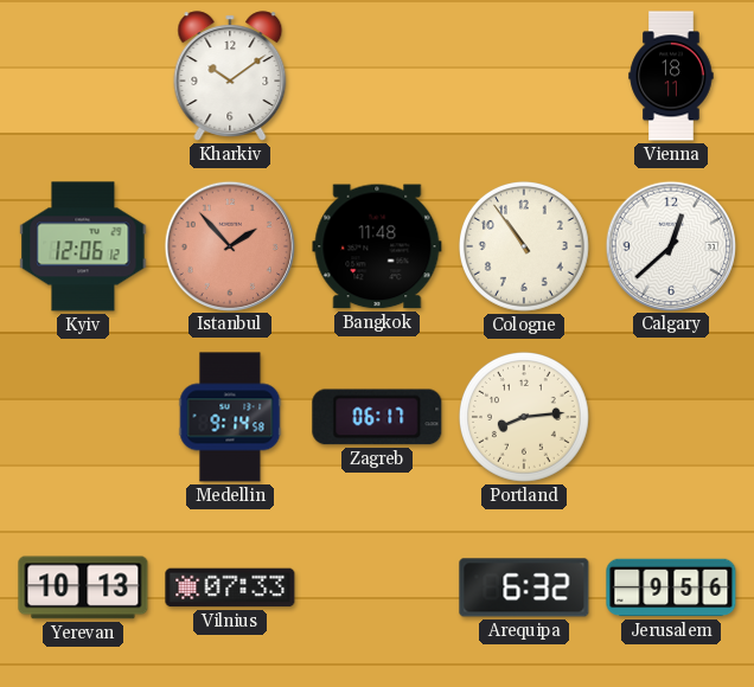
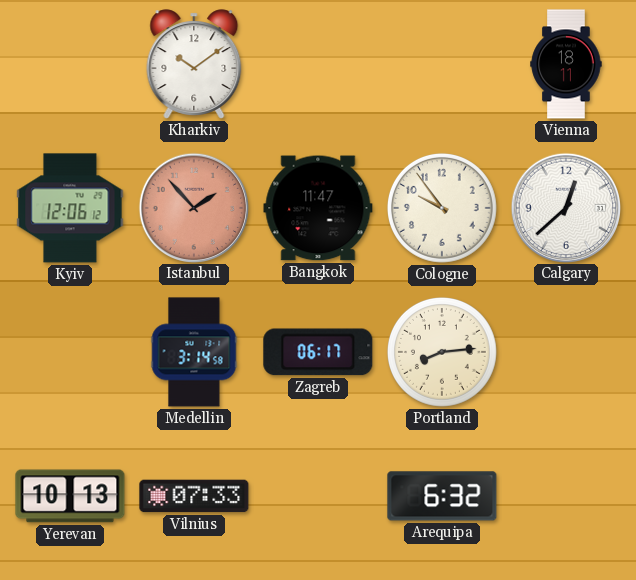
Bangkok: 11:48 -> 11:47 (318, 208)
Cologne: 10:54 -> 9:54 (442, 208)
Medellin: 9:14 -> 3:14 (194, 352)
Jerusalem: 9:56 -> none (671, 588)
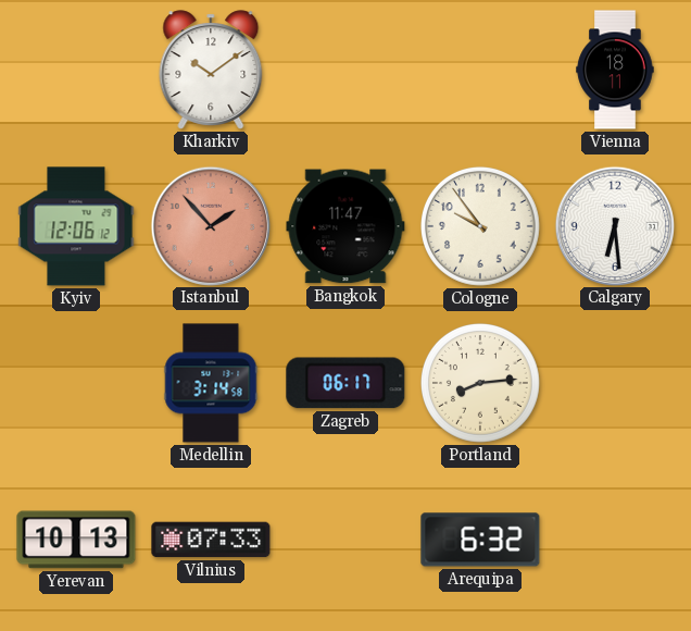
Calgary: 12:38 -> 6:29 (614, 225)
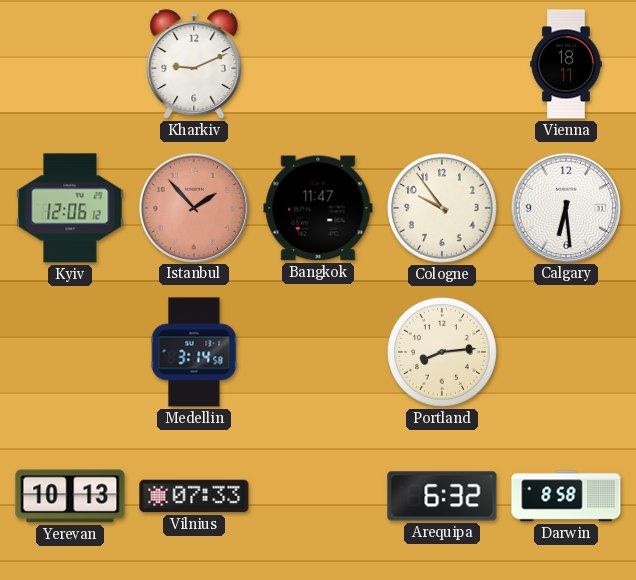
Kharkiv: 10:09 -> 9:11 (194, 64)
Zagreb: 06:17 -> none (345, 383)
Darwin: none -> 8:58 (566, 496)
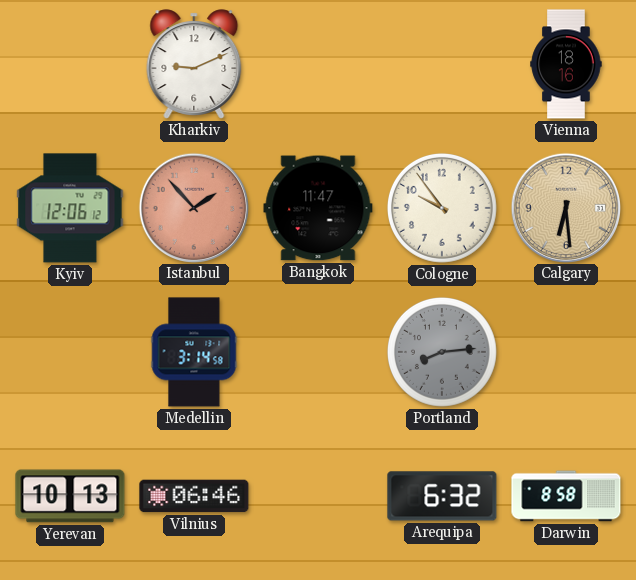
Vienna: 18:11 -> 18:16 (566, 64)
Calgary dial: white -> champagne (565, 207)
Portland dial: cream -> grey (442, 352)
Vilnius: 07:33 -> 06:46 (194, 496)
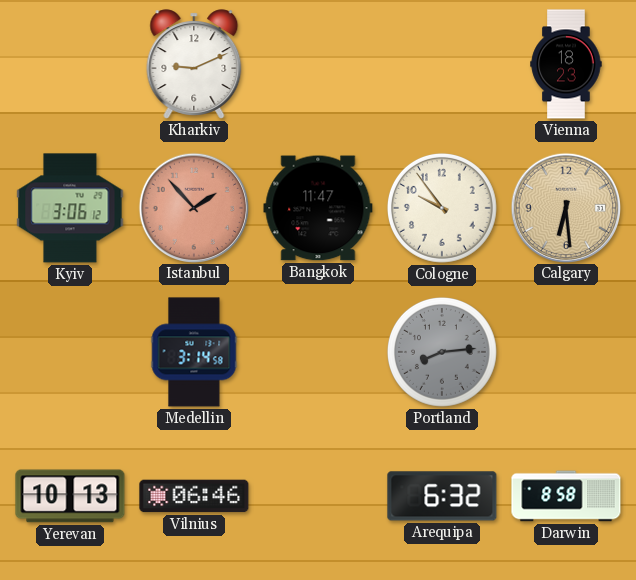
Vienna: 18:16 -> 18:23 (566, 64)
Kyiv: 12:06 -> 3:06 (70, 208)
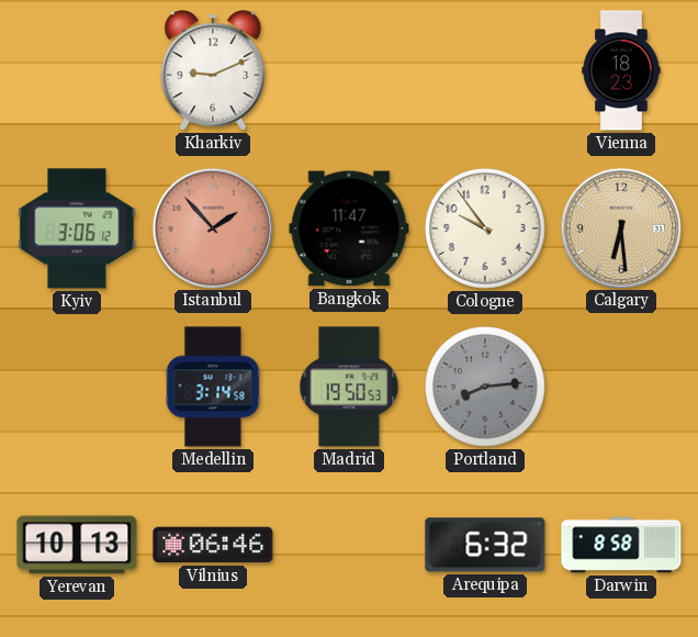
Madrid: none -> 19:50 (349, 387)
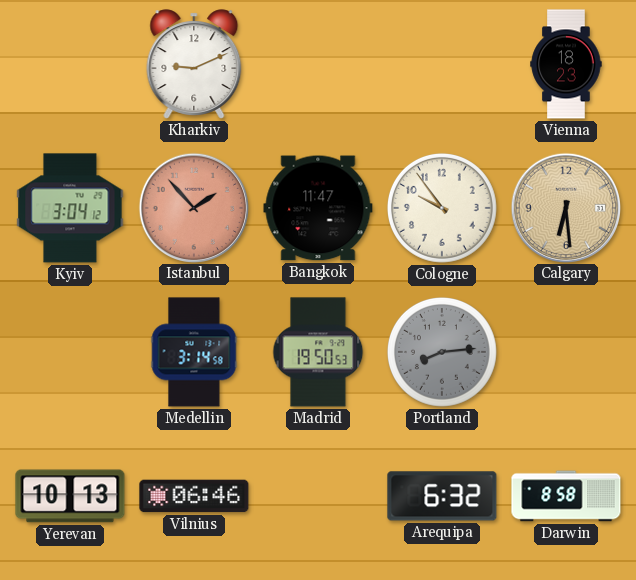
Kyiv: 3:06 -> 3:04 (70, 208)
